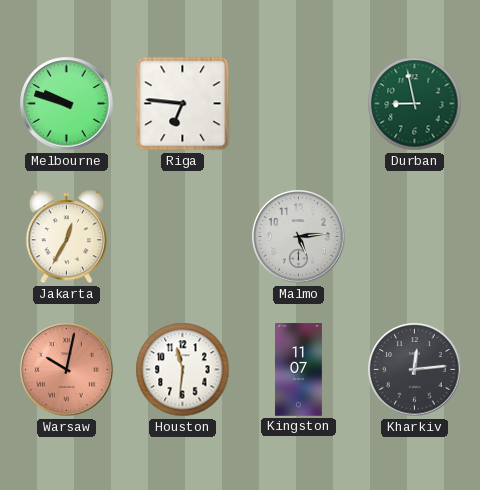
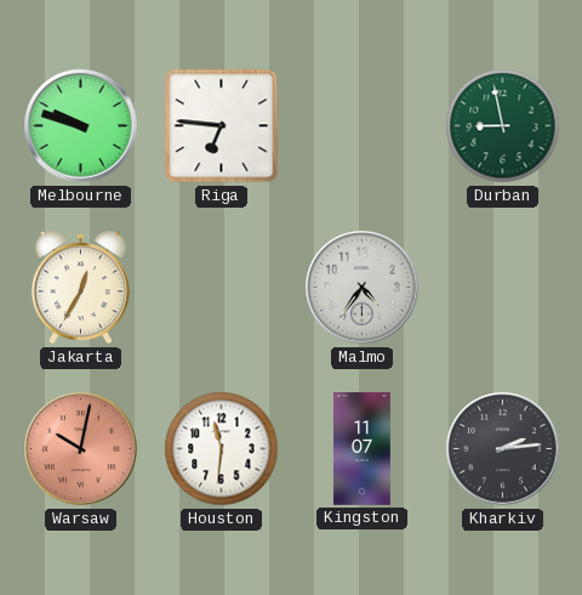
Malmo: 5:14 -> 4:36 (363, 288)
Kharkiv: 12:14 -> 2:14 (503, 449)
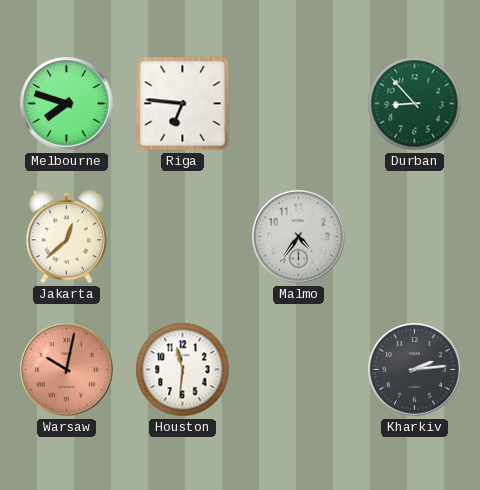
Melbourne: 9:48 -> 7:48 (67, 104)
Durban: 8:58 -> 8:53 (415, 104)
Jakarta: 12:35 -> 12:38 (67, 237)
Kingston: 11:07 -> none (361, 449)
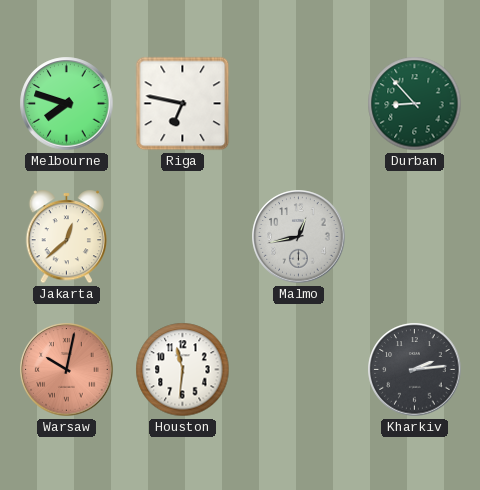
Riga: 6:46 -> 6:47 (183, 104)
Malmo: 4:36 -> 12:43 (299, 237)
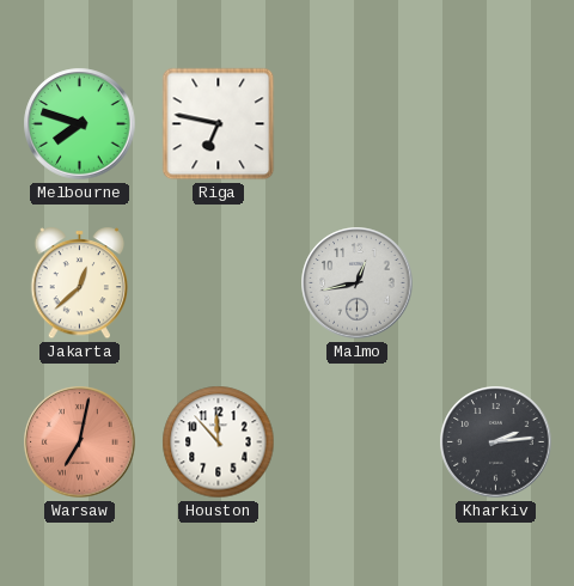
Durban: 8:53 -> none (415, 104)
Warsaw: 10:02 -> 7:02 (80, 442)
Houston: 11:31 -> 11:53 (219, 442)
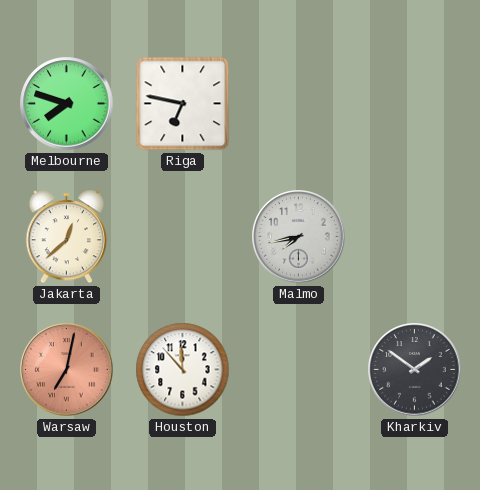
Malmo: 12:43 -> 7:43 (299, 237)
Kharkiv: 2:14 -> 1:51 (415, 370)
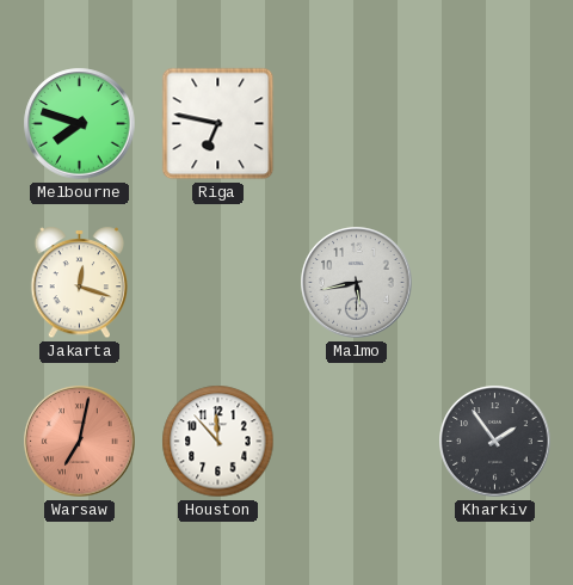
Jakarta: 12:38 -> 12:18 (80, 283)
Malmo: 7:43 -> 5:43 (357, 283)
Kharkiv: 1:51 -> 1:54 (495, 442)
